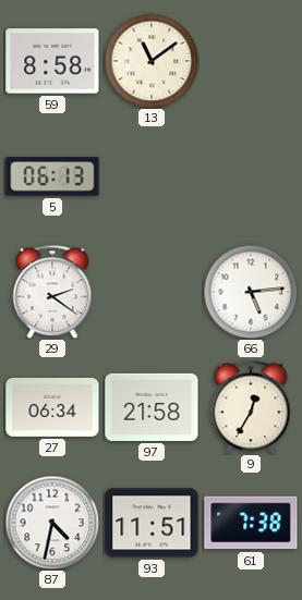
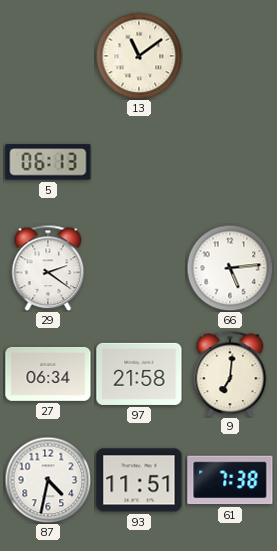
59: 8:58 -> none (52, 61)
9: 12:35 -> 7:01 (230, 374)
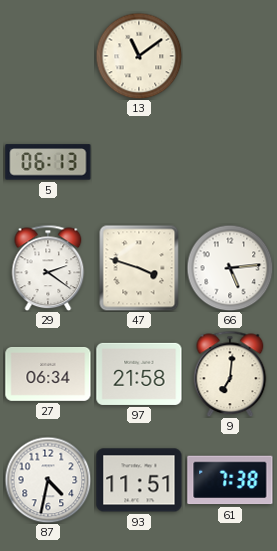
47: none -> 3:48 (139, 268)
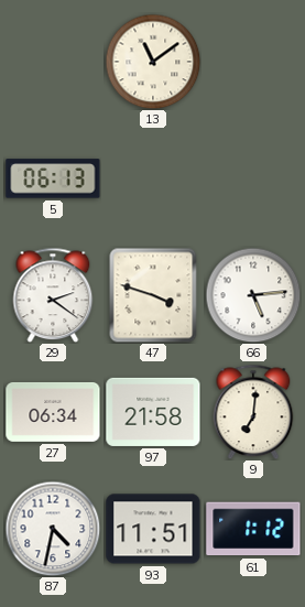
61: 7:38 -> 1:12 (253, 529)
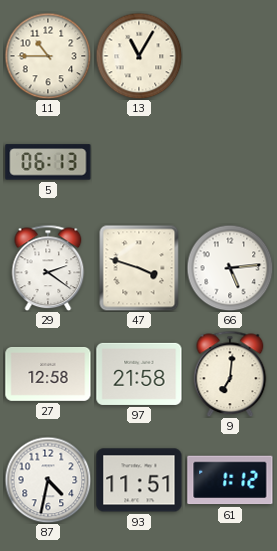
11: none -> 10:45 (48, 56)
13: 11:09 -> 11:05 (139, 56)
27: 06:34 -> 12:58 (48, 374)
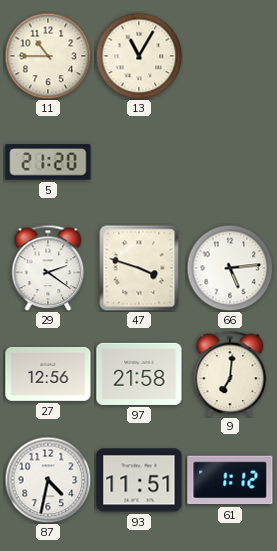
5: 06:13 -> 21:20 (48, 162)
27: 12:58 -> 12:56 (48, 374)
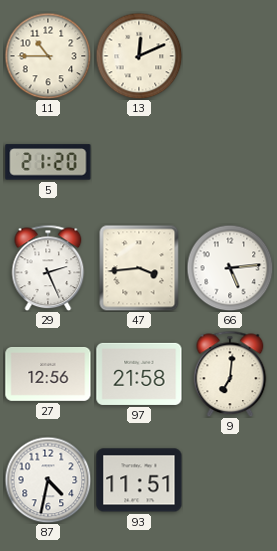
13: 11:05 -> 12:11 (139, 56)
29: 2:21 -> 2:26 (48, 268)
47: 3:48 -> 3:44 (139, 268)
61: 1:12 -> none (230, 480)
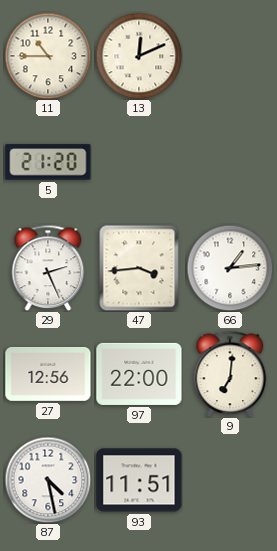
66: 5:14 -> 1:14 (230, 268)
97: 21:58 -> 22:00 (139, 374)
87: 4:32 -> 4:28 (48, 480)
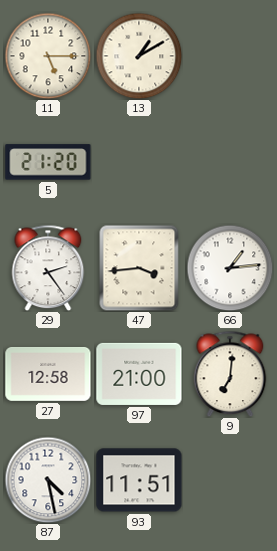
11: 10:45 -> 5:15 (48, 56)
13: 12:11 -> 1:10 (139, 56)
29: 2:26 -> 2:24 (48, 268)
27: 12:56 -> 12:58 (48, 374)
97: 22:00 -> 21:00 (139, 374)
